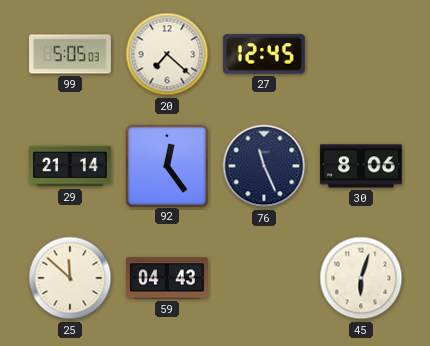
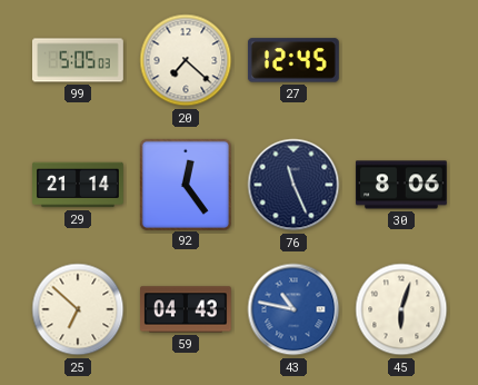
25: 11:52 -> 6:52 (78, 309)
43: none -> 10:47 (293, 309)
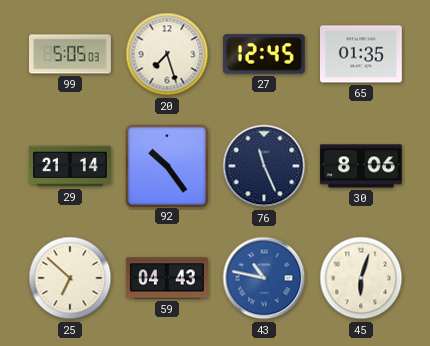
20: 7:22 -> 7:27 (167, 54)
65: none -> 01:35 (362, 54)
92: 12:24 -> 10:24 (166, 165)
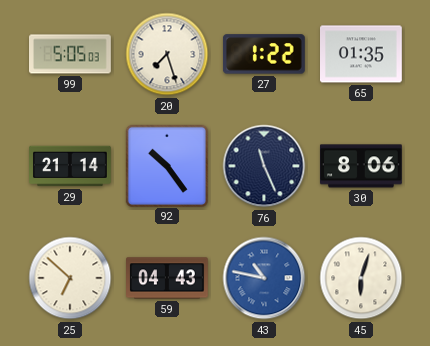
27: 12:45 -> 1:22 (264, 54)
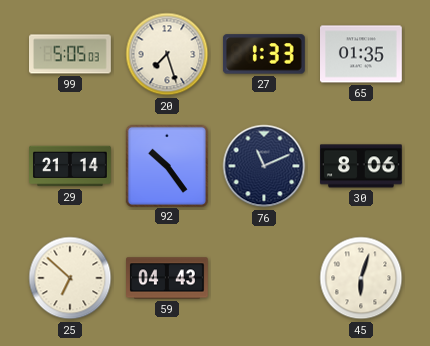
27: 1:22 -> 1:33 (264, 54)
76: 11:26 -> 11:11 (264, 166)
43: 10:47 -> none (264, 278)
